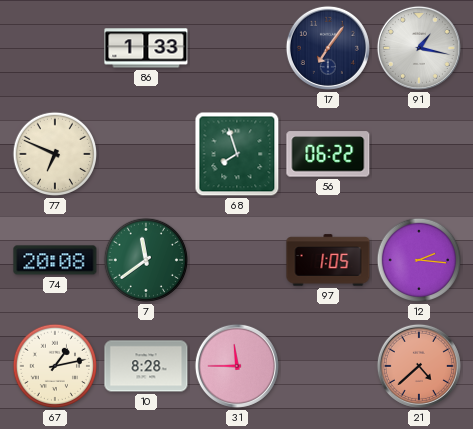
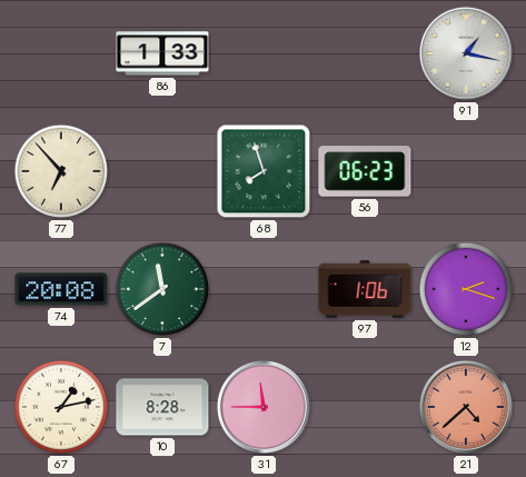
17: 7:06 -> none (328, 48)
77: 6:49 -> 6:53 (61, 171)
56: 06:22 -> 06:23 (365, 171)
97: 1:05 -> 1:06 (365, 289)
12: 2:16 -> 2:18 (466, 289)
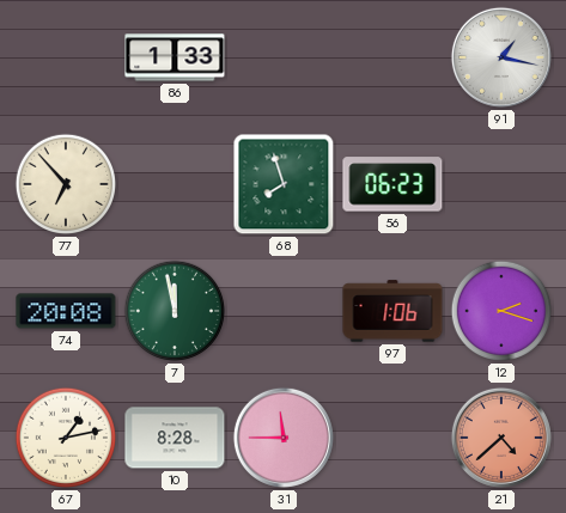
7: 11:39 -> 11:58 (175, 311)
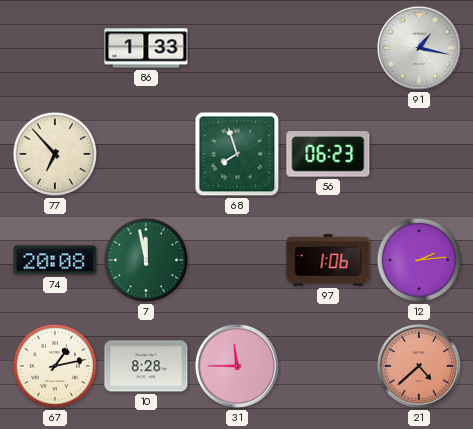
12: 2:18 -> 2:14 (419, 260)
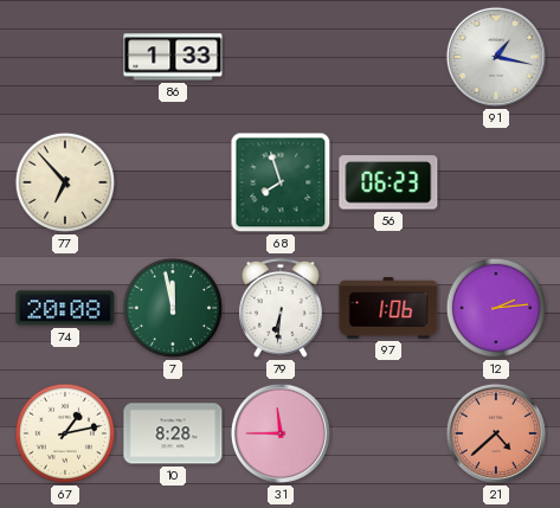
79: none -> 6:31 (281, 308)
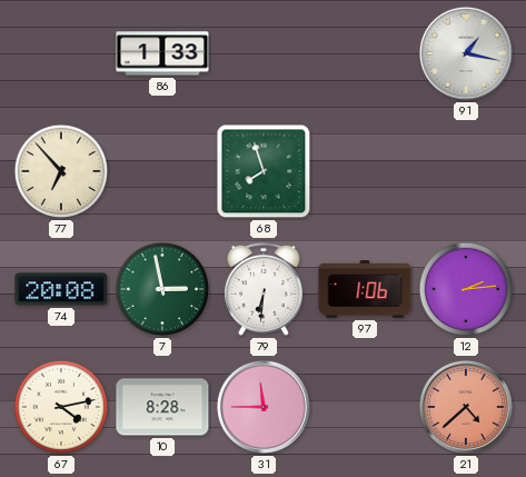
56: 06:23 -> none (388, 182)
7: 11:58 -> 2:58 (162, 289)
67: 1:13 -> 4:13 (61, 407)
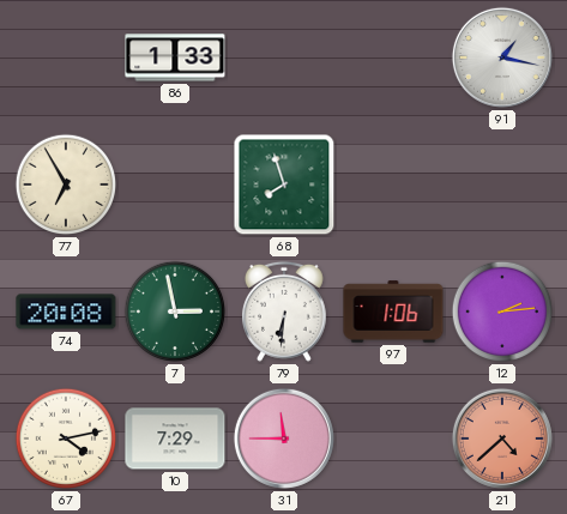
77: 6:53 -> 6:55 (66, 185)
10: 8:28 -> 7:29 (175, 439)
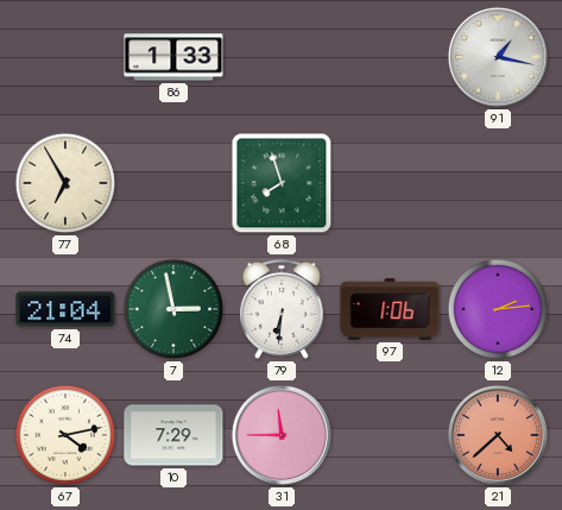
74: 20:08 -> 21:04 (65, 309)
